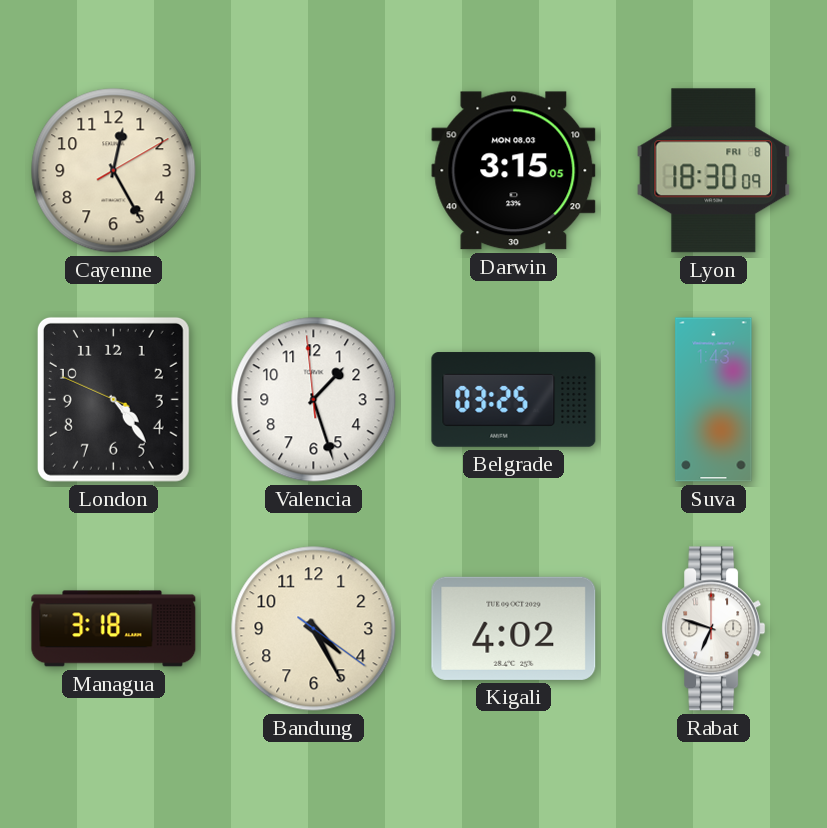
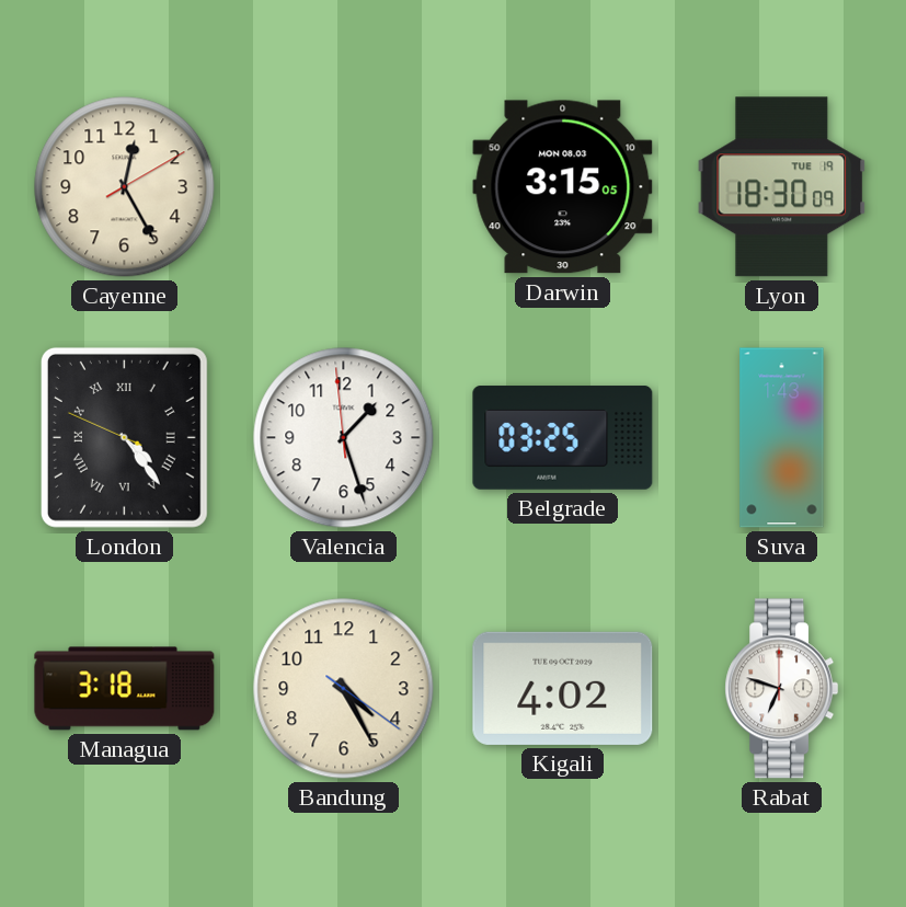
Lyon date: FRI 8 -> TUE 19 (782, 187)
London numerals: Arabic -> Roman (124, 437)
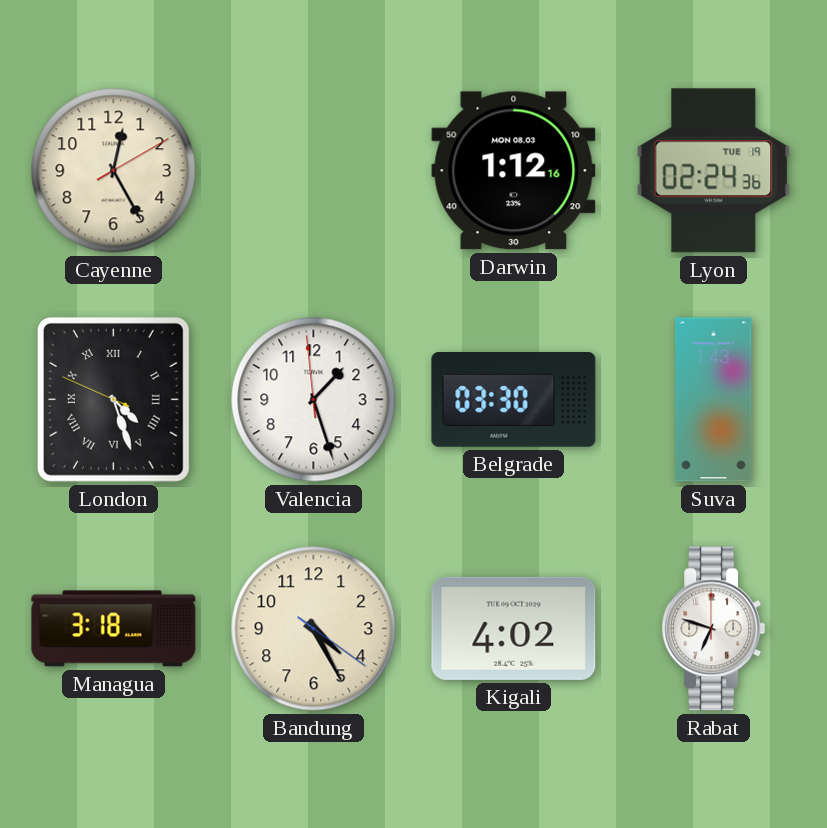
Darwin: 3:15 -> 1:12 (514, 171)
Lyon: 18:30 -> 02:24 (714, 171)
London: 4:23 -> 4:26 (113, 399)
Belgrade: 03:25 -> 03:30 (514, 400)
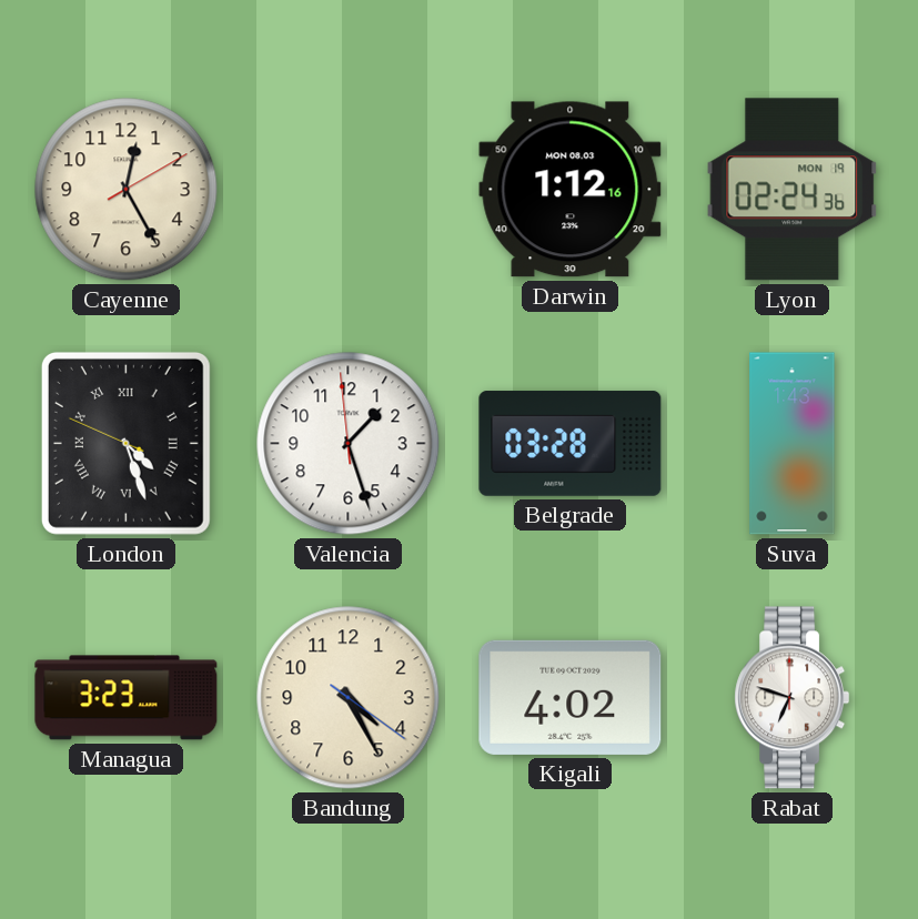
Lyon date: TUE 19 -> MON 19 (793, 190)
Belgrade: 03:30 -> 03:28 (571, 444)
Managua: 3:18 -> 3:23 (127, 698)
